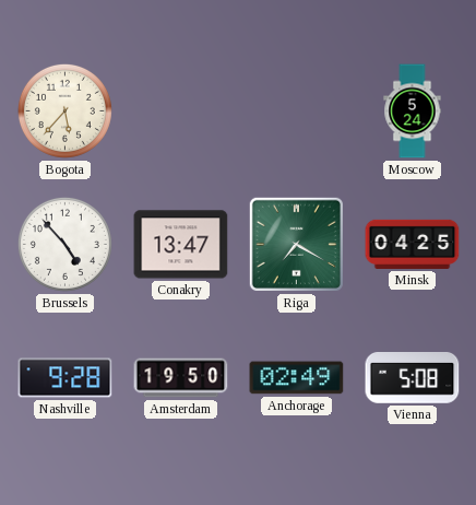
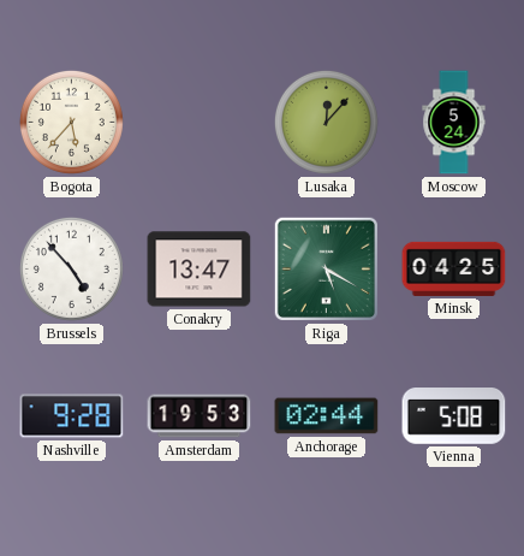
Lusaka: none -> 12:07 (326, 122)
Riga: 7:20 -> 5:20 (326, 268)
Amsterdam: 19:50 -> 19:53 (200, 416)
Anchorage: 02:49 -> 02:44 (327, 416)
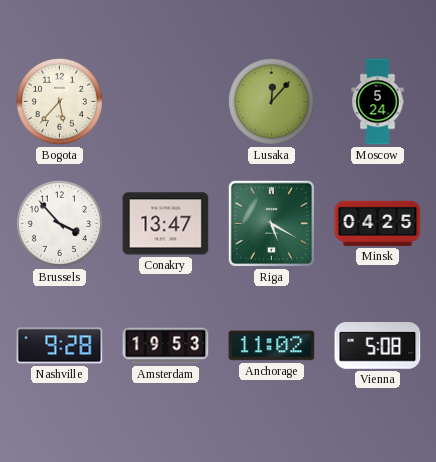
Brussels: 4:53 -> 3:53 (59, 223)
Anchorage: 02:44 -> 11:02 (272, 346)
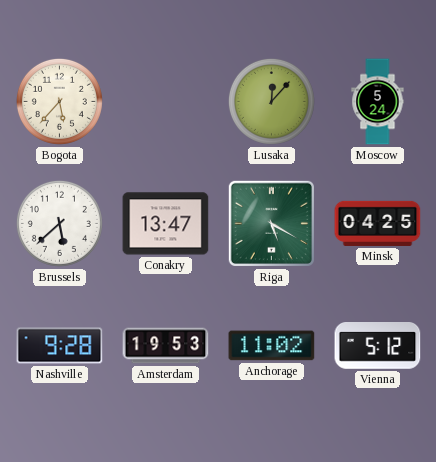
Brussels: 3:53 -> 5:38 (59, 223)
Vienna: 5:08 -> 5:12 (378, 346)
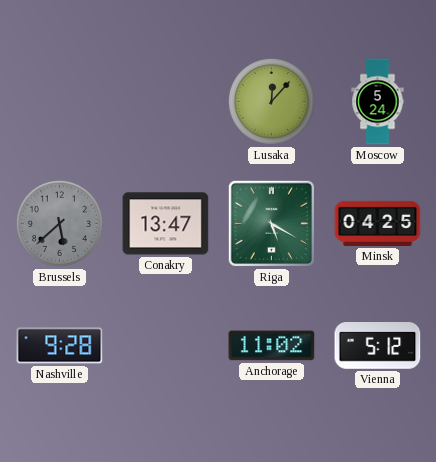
Bogota: 5:37 -> none (59, 101)
Brussels dial: white -> grey (59, 223)
Amsterdam: 19:53 -> none (166, 346)
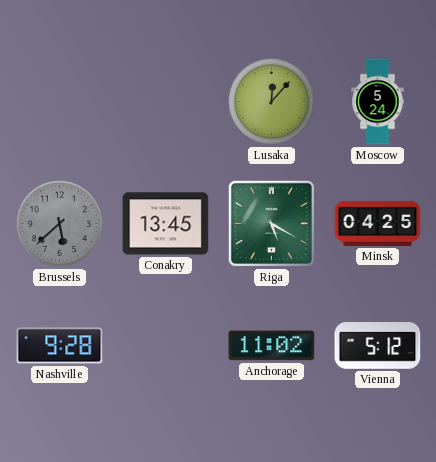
Conakry: 13:47 -> 13:45 (166, 224)
